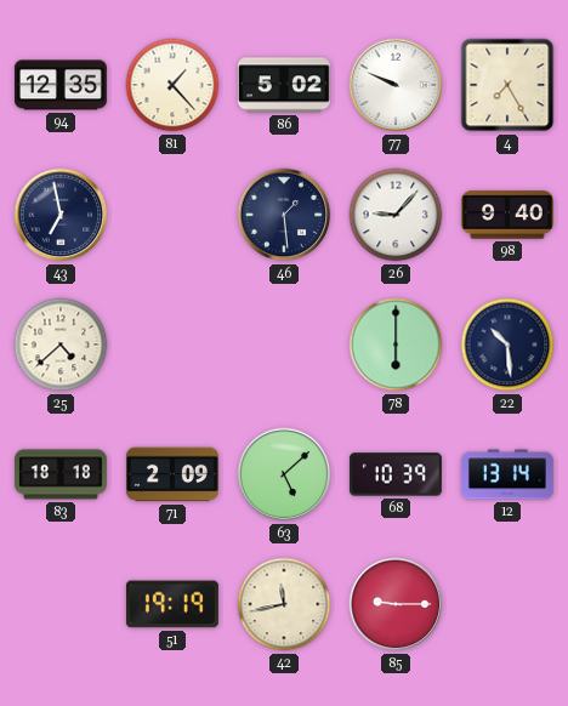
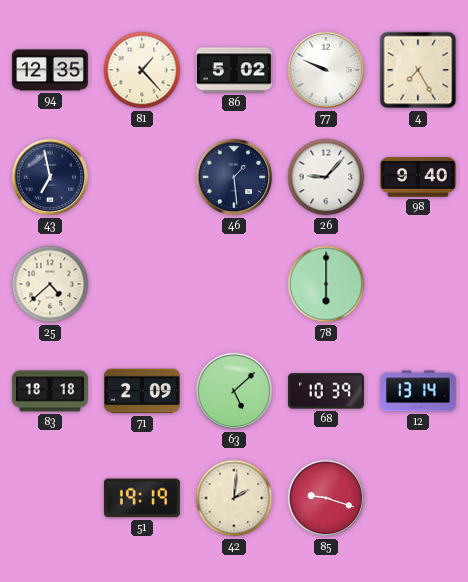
22: 10:29 -> none (507, 345)
42: 11:43 -> 2:01 (234, 498)
85: 9:15 -> 9:18 (326, 498)
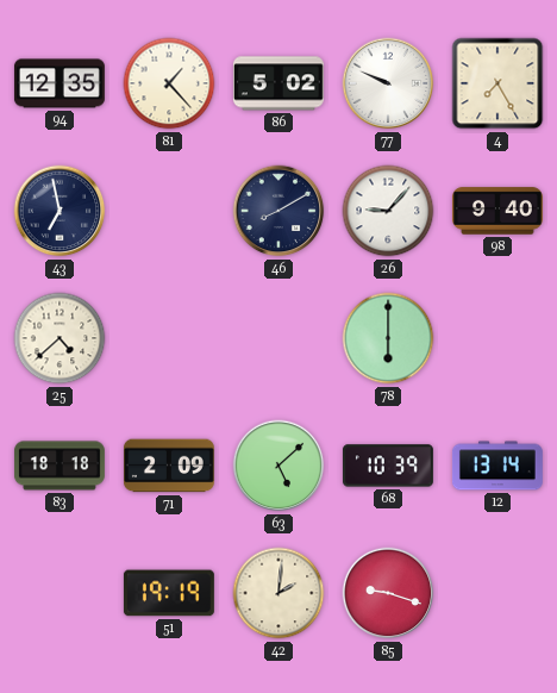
46: 1:29 -> 8:10 (278, 211)
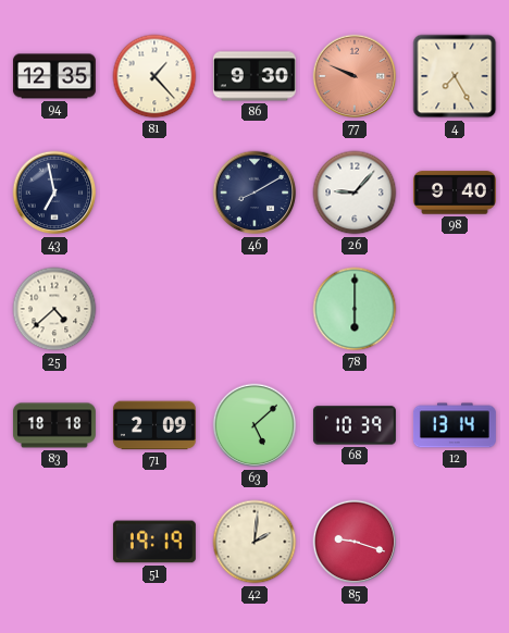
86: 5:02 -> 9:30 (254, 76)
77 dial: white -> salmon (355, 76)
